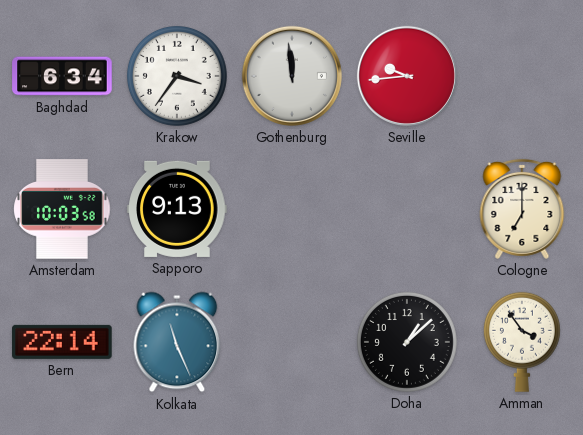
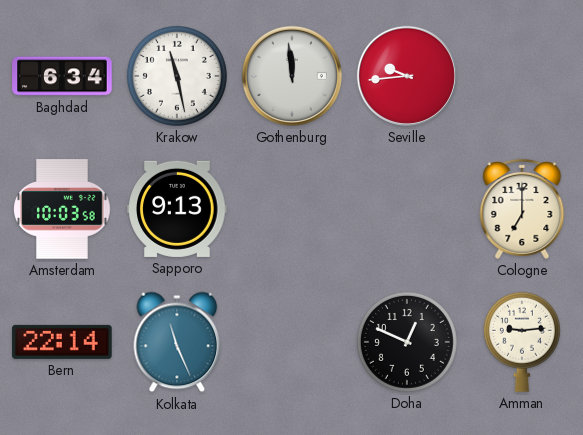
Krakow: 3:36 -> 11:28 (177, 76)
Doha: 1:08 -> 12:49 (407, 342)
Amman: 3:54 -> 9:14 (522, 342)
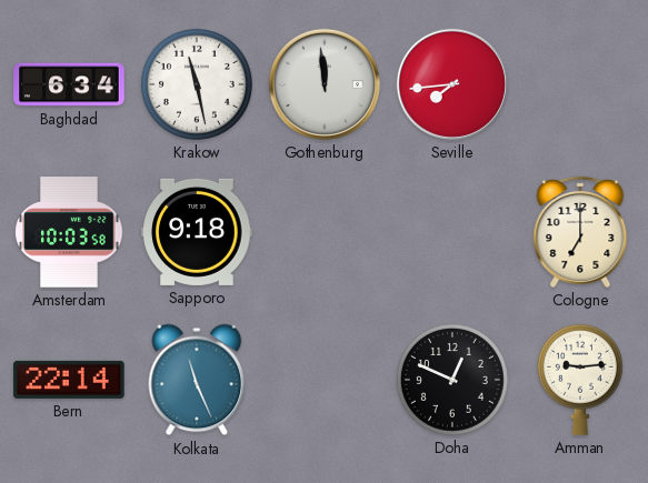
Seville: 9:44 -> 7:44 (452, 84)
Sapporo: 9:13 -> 9:18 (197, 232)
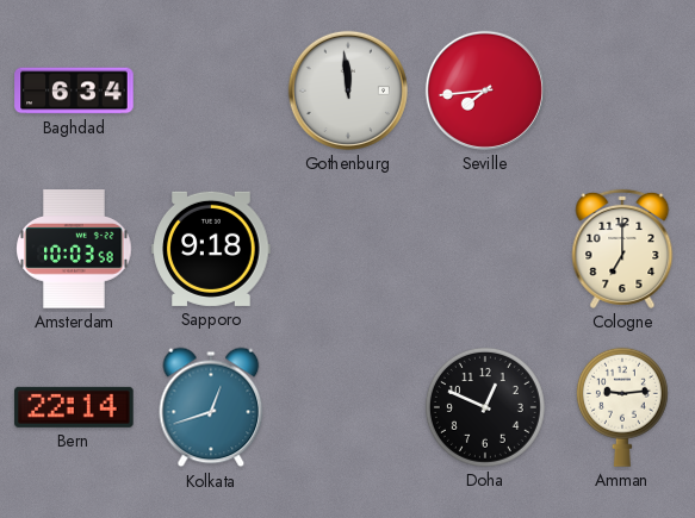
Krakow: 11:28 -> none (197, 84)
Kolkata: 11:26 -> 12:42 (211, 407)
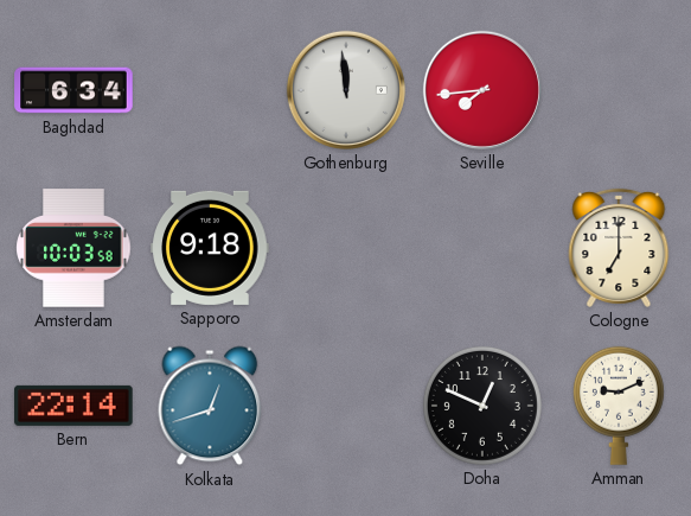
Amman: 9:14 -> 9:11 (619, 406)
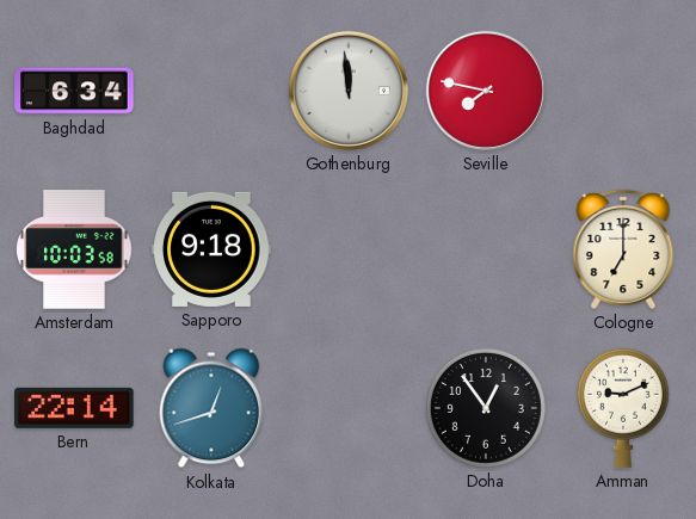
Seville: 7:44 -> 7:47 (486, 91)
Doha: 12:49 -> 12:54 (486, 408)
